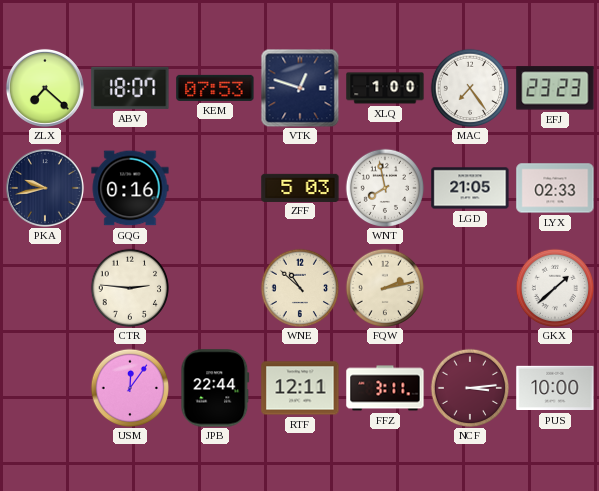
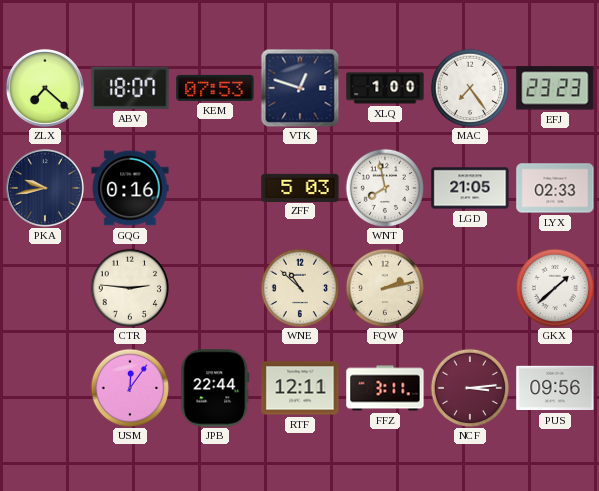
PUS: 10:00 -> 09:56 (555, 388)
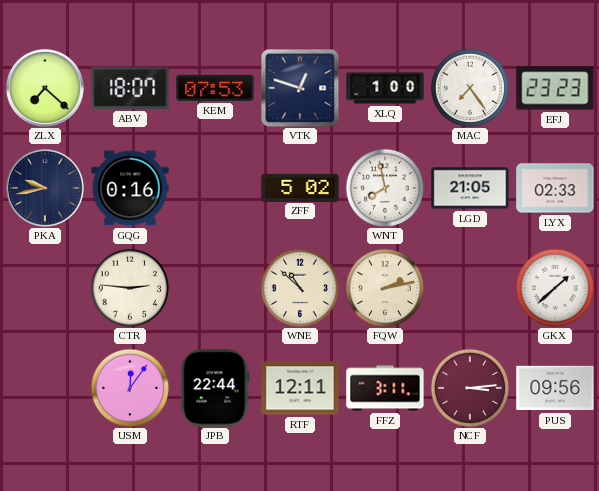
ZFF: 5:03 -> 5:02 (300, 187)
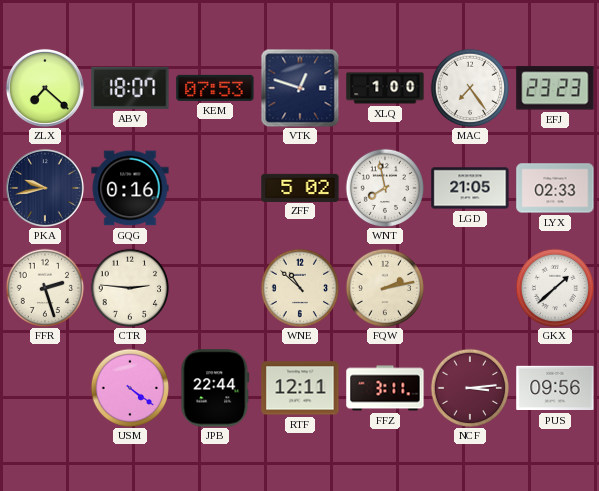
FFR: none -> 2:27 (45, 288)
USM: 12:06 -> 4:21 (130, 388)
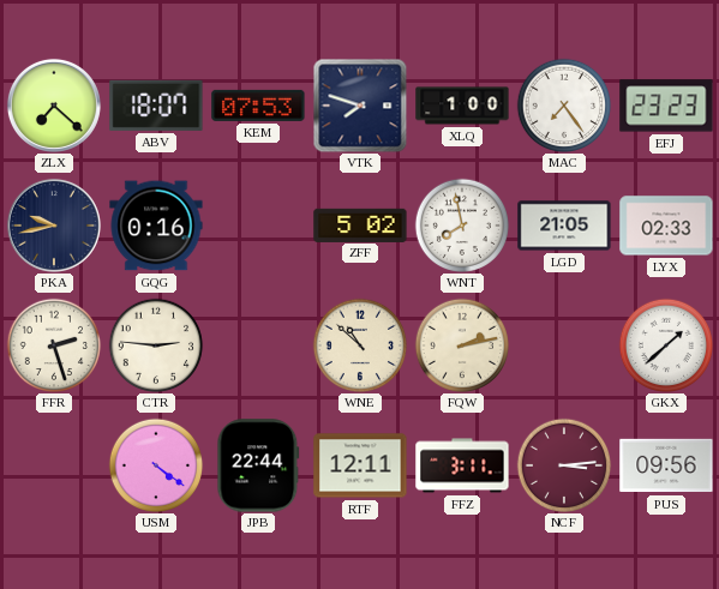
VTK: 12:48 -> 7:48 (360, 106)
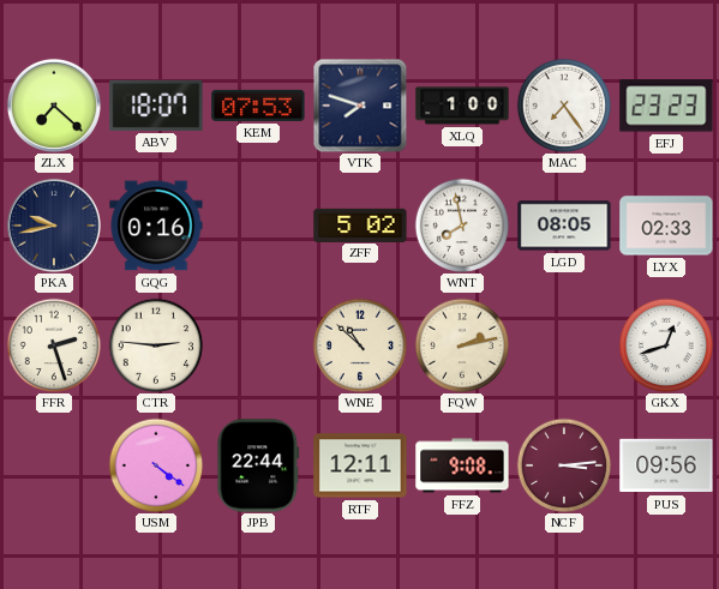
LGD: 21:05 -> 08:05 (564, 226)
GKX: 1:38 -> 12:42 (666, 345)
FFZ: 3:11 -> 9:08 (462, 465)
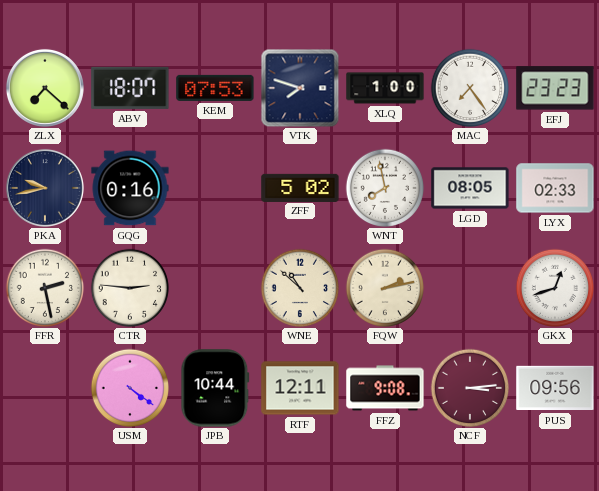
FFR: 2:27 -> 2:28 (45, 288)
JPB: 22:44 -> 10:44 (215, 388)
